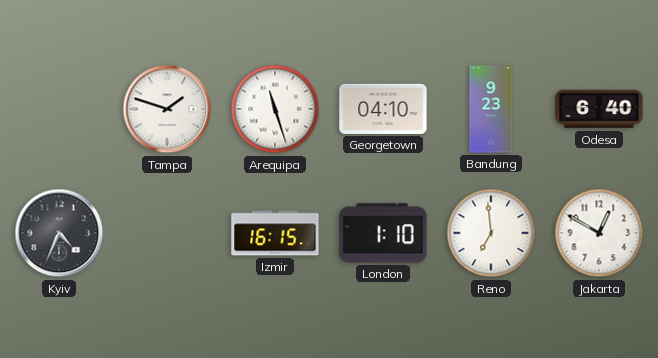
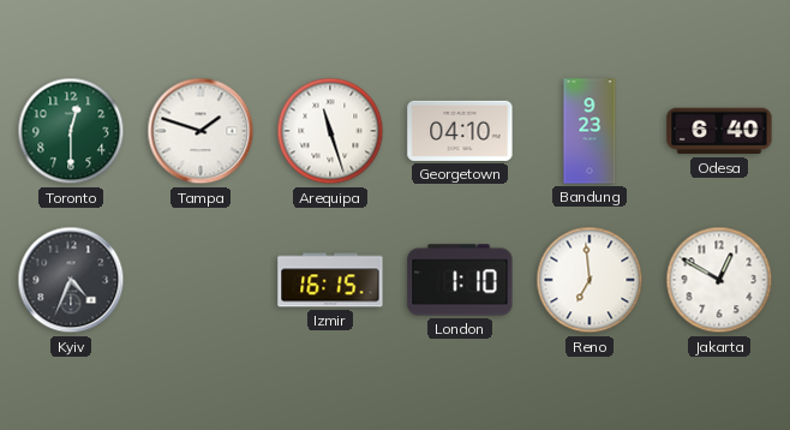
Toronto: none -> 12:30 (71, 131)
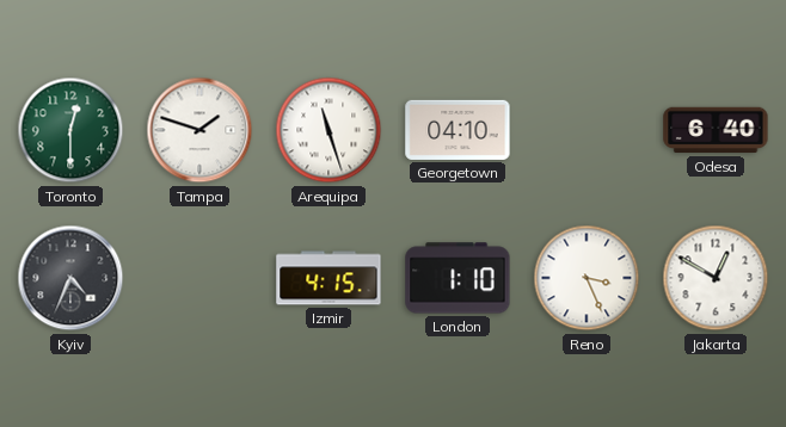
Bandung: 9:23 -> none (589, 131)
Izmir: 16:15 -> 4:15 (328, 278)
Reno: 6:59 -> 3:26 (587, 278)
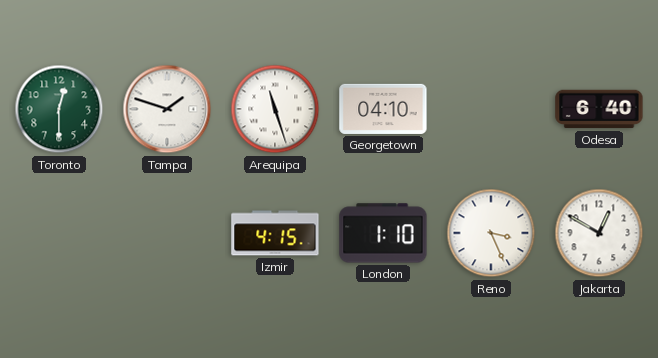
Kyiv: 4:34 -> none (70, 278)
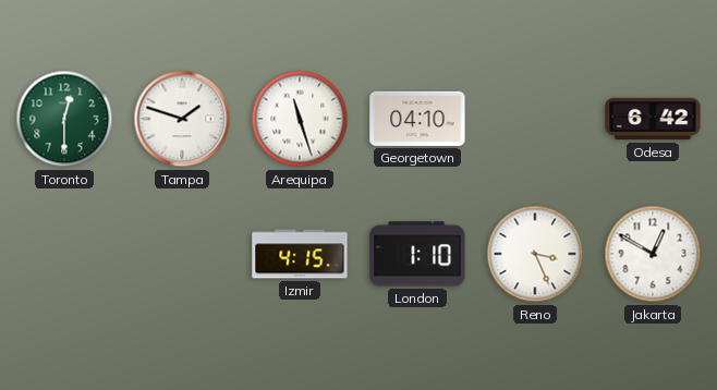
Odesa: 6:40 -> 6:42 (653, 119)
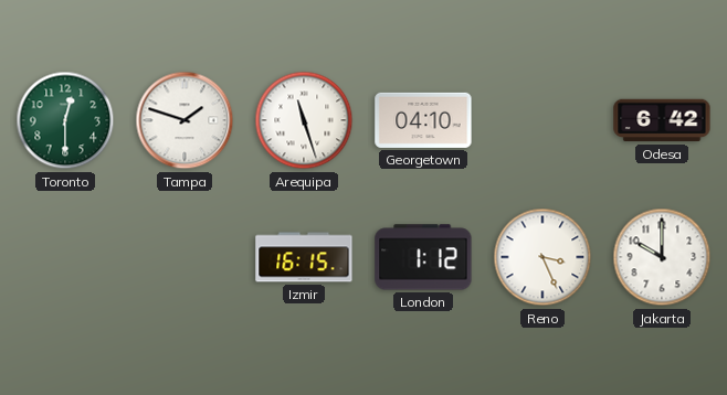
Izmir: 4:15 -> 16:15 (304, 257)
London: 1:10 -> 1:12 (423, 257)
Jakarta: 12:50 -> 10:00 (662, 257)
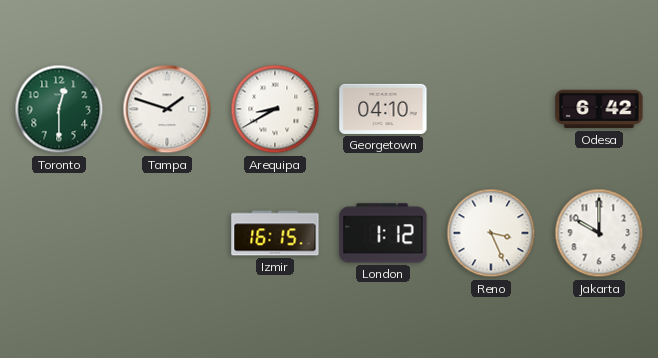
Arequipa: 11:27 -> 8:40 (275, 109)
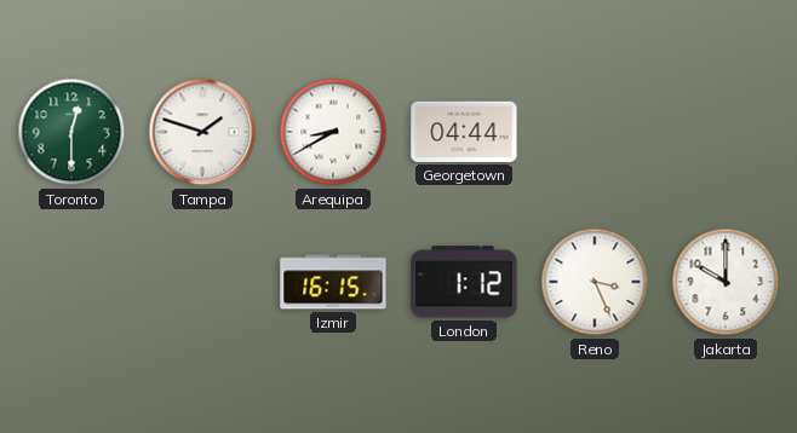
Georgetown: 04:10 -> 04:44 (464, 132)
Odesa: 6:42 -> none (599, 109)
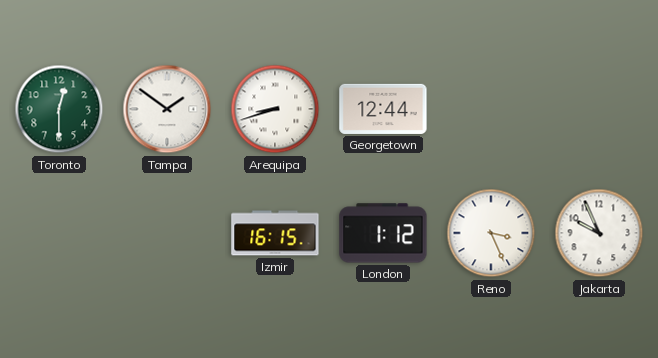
Tampa: 1:48 -> 1:51 (167, 109)
Arequipa: 8:40 -> 8:42 (275, 109)
Georgetown: 04:44 -> 12:44 (383, 109)
Jakarta: 10:00 -> 9:56 (599, 233)
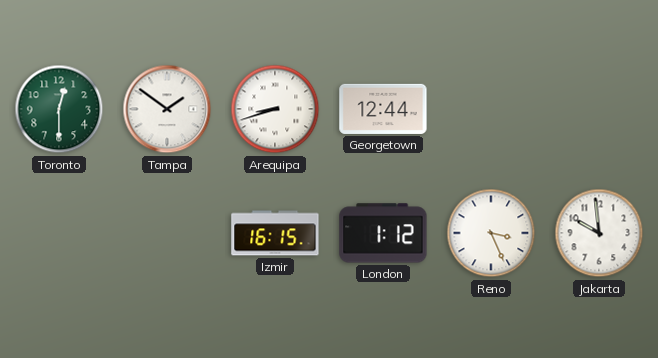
Jakarta: 9:56 -> 9:59 (599, 233)
